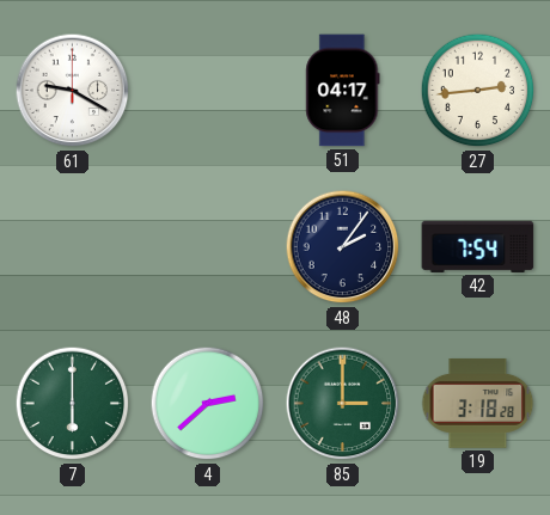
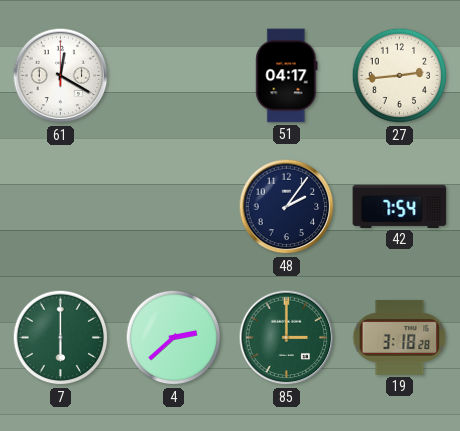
61: 9:20 -> 12:20 (61, 76)
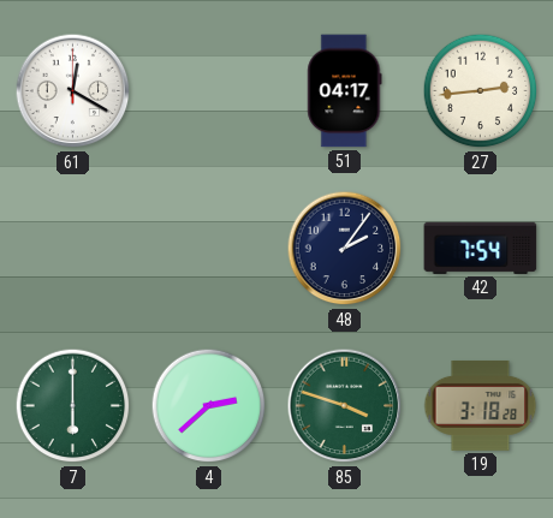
85: 3:00 -> 3:48 (345, 406)
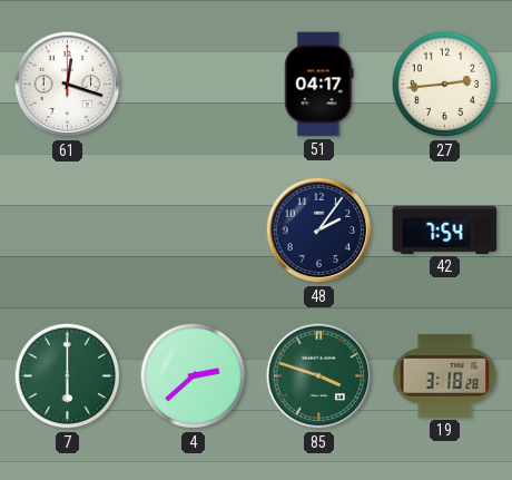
61: 12:20 -> 12:18 (68, 85)
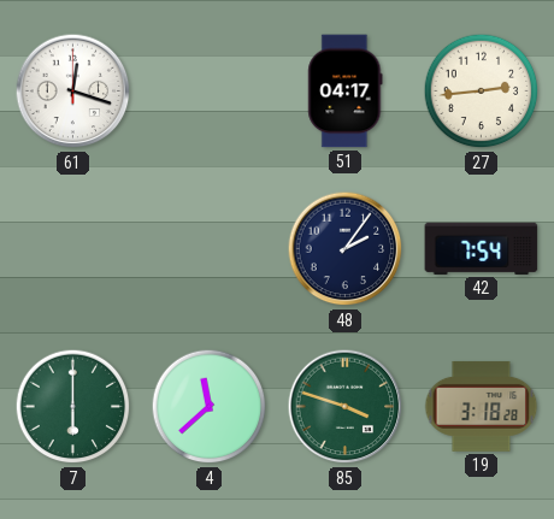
4: 2:38 -> 11:38 (210, 407)
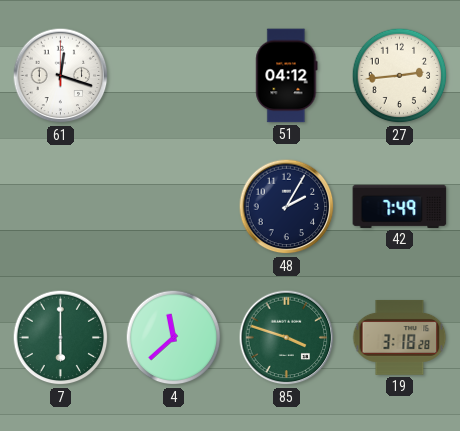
51: 04:17 -> 04:12 (287, 76)
48: 2:06 -> 2:05 (287, 207)
42: 7:54 -> 7:49 (400, 206)
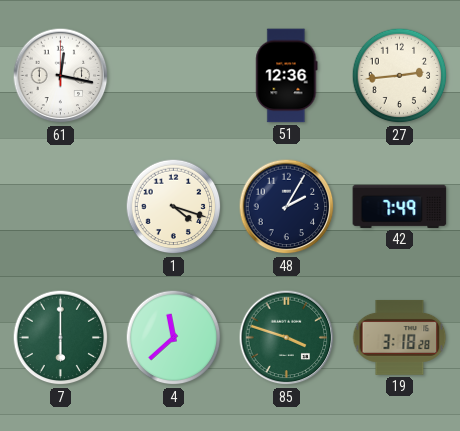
61: 12:18 -> 12:17 (61, 76)
51: 04:12 -> 12:36 (287, 76)
1: none -> 4:18 (174, 207)
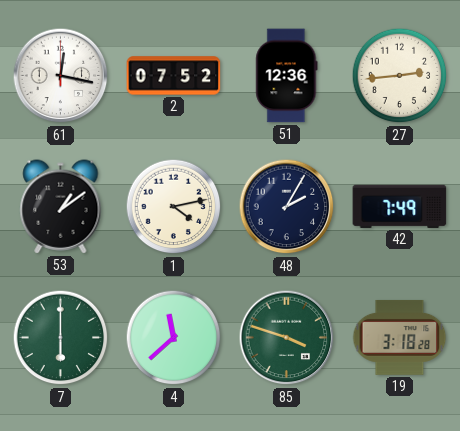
2: none -> 07:52 (174, 76)
53: none -> 1:09 (61, 207)
1: 4:18 -> 4:13 (174, 207)
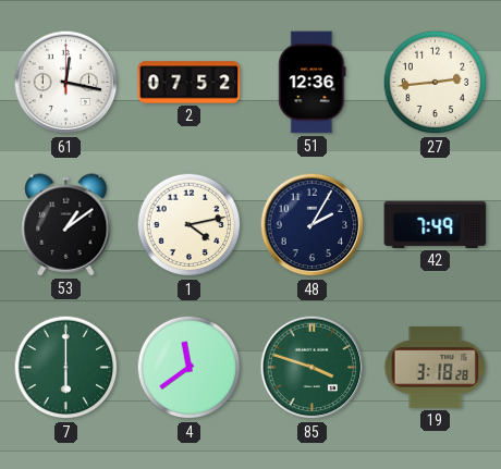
4: 11:38 -> 11:39 (190, 368)
